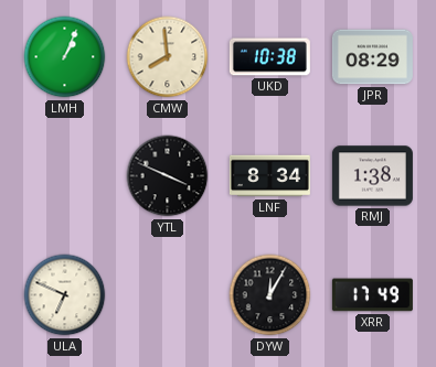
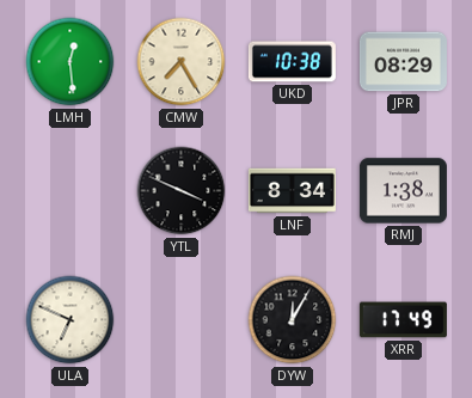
LMH: 1:04 -> 12:29 (71, 62)
CMW: 7:59 -> 7:25 (182, 62)
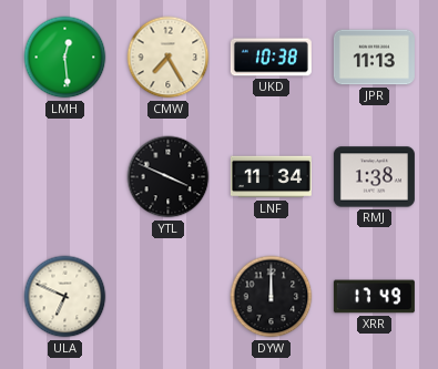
JPR: 08:29 -> 11:13 (374, 58)
LNF: 8:34 -> 11:34 (271, 177)
DYW: 12:05 -> 12:00 (272, 297)
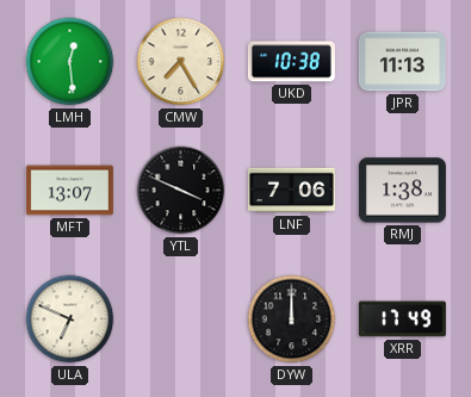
MFT: none -> 13:07 (69, 191)
LNF: 11:34 -> 7:06 (291, 191)
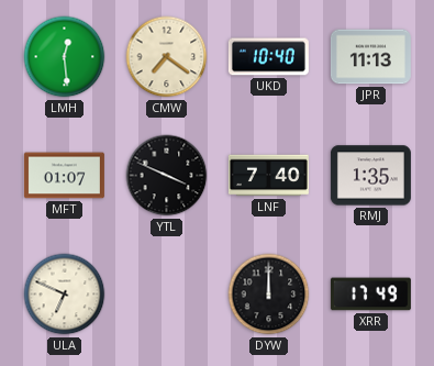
CMW: 7:25 -> 7:21 (167, 57)
UKD: 10:38 -> 10:40 (268, 57)
MFT: 13:07 -> 01:07 (64, 176)
LNF: 7:06 -> 7:40 (268, 176)
RMJ: 1:38 -> 1:35 (370, 176)
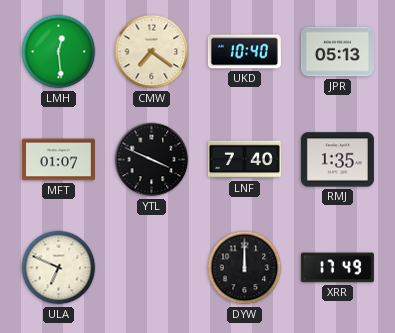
JPR: 11:13 -> 05:13 (337, 52)
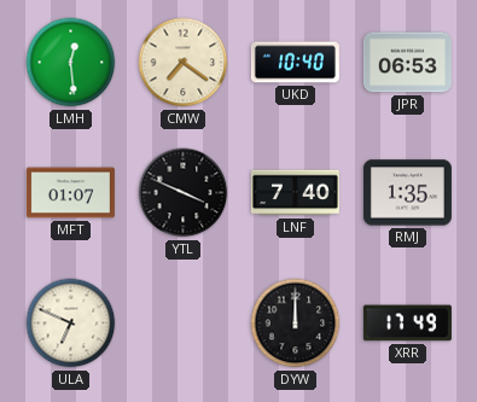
JPR: 05:13 -> 06:53 (407, 63)
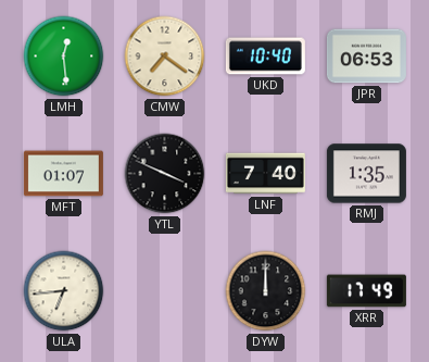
ULA: 6:49 -> 6:44 (64, 291)
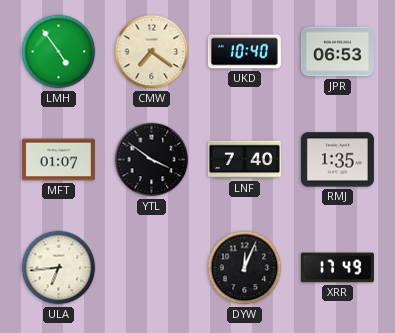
LMH: 12:29 -> 4:54 (59, 52)
YTL: 3:49 -> 3:51 (152, 160)
DYW: 12:00 -> 12:04 (245, 268)
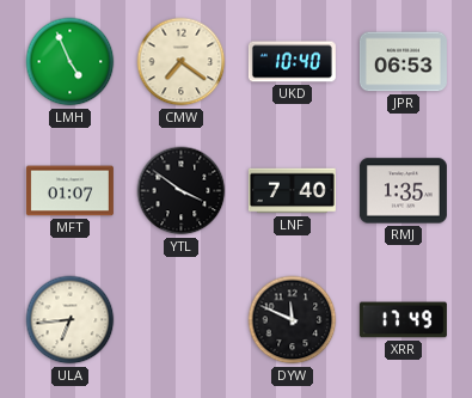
LMH: 4:54 -> 4:56 (71, 62)
DYW: 12:04 -> 11:49 (293, 320)
